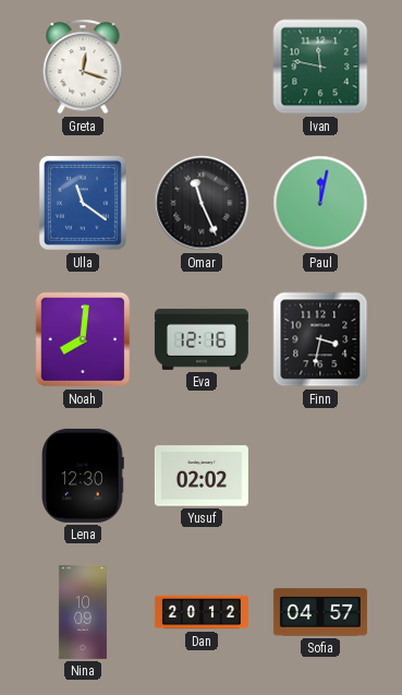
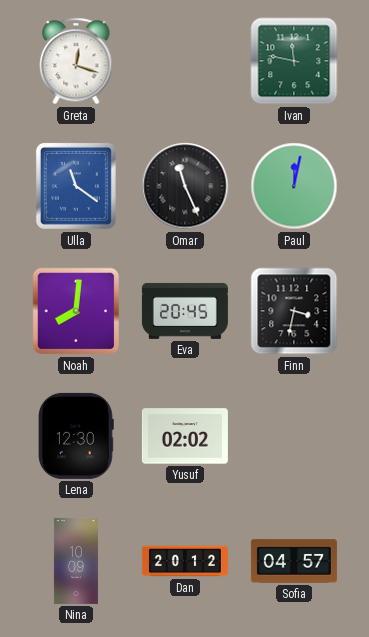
Eva: 12:16 -> 20:45 (185, 311)
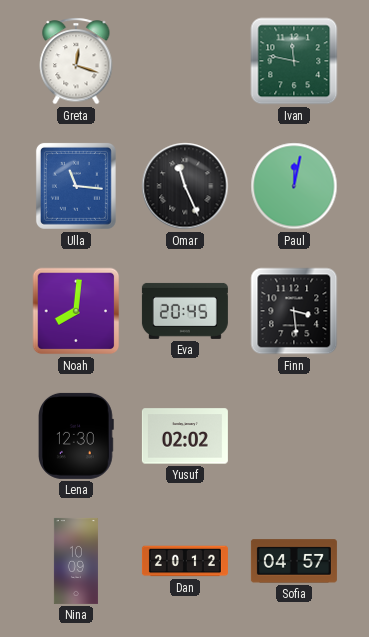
Ulla: 11:21 -> 11:16 (76, 186)
Finn: 3:32 -> 3:29 (294, 311)
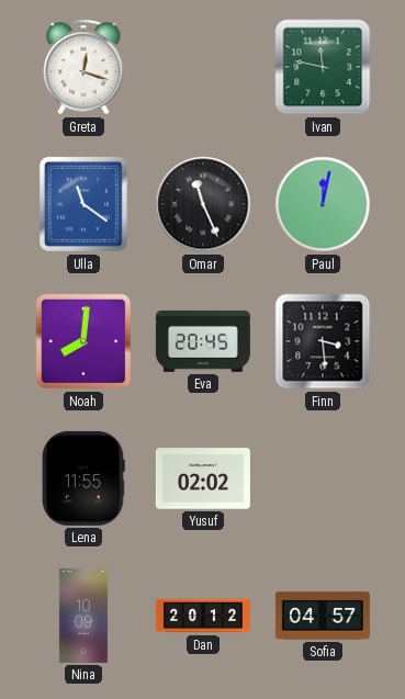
Ulla: 11:16 -> 11:21 (83, 204)
Lena: 12:30 -> 11:55 (85, 478)
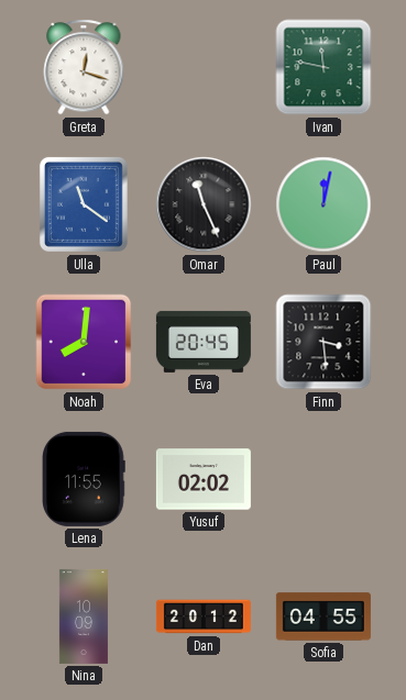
Sofia: 04:57 -> 04:55 (323, 616)
